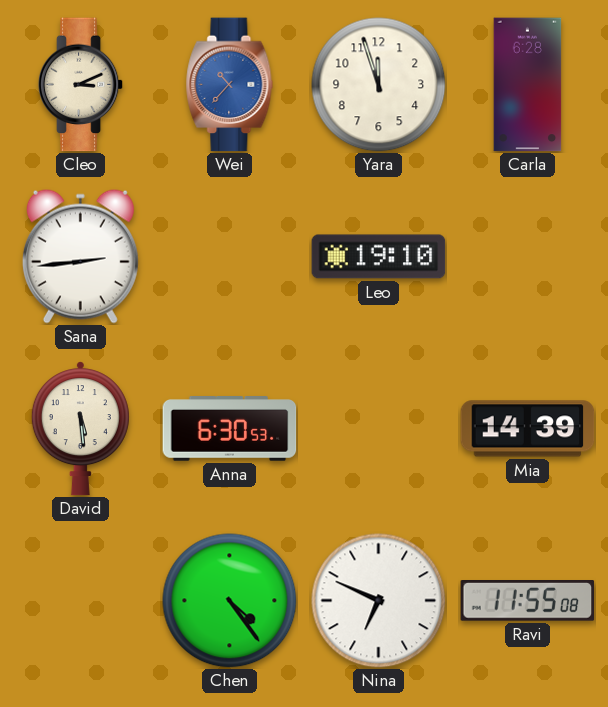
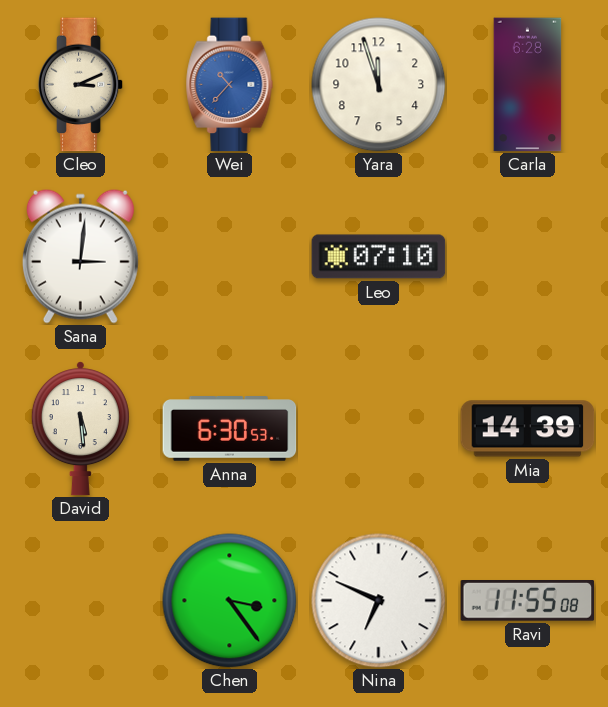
Sana: 2:44 -> 3:01 (80, 256)
Leo: 19:10 -> 07:10 (379, 257)
Chen: 4:24 -> 3:24 (230, 601)
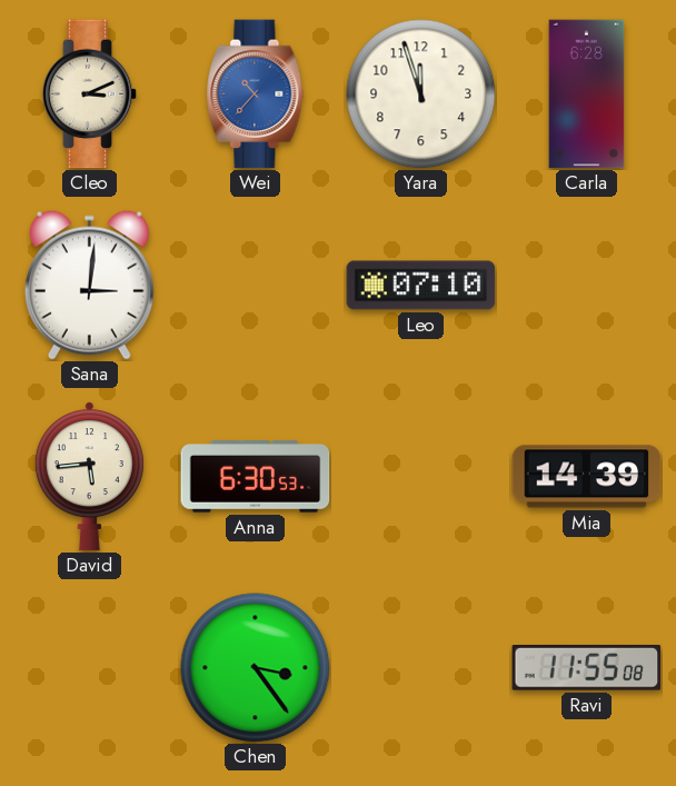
David: 5:29 -> 5:44 (89, 477)
Nina: 6:49 -> none (379, 601)
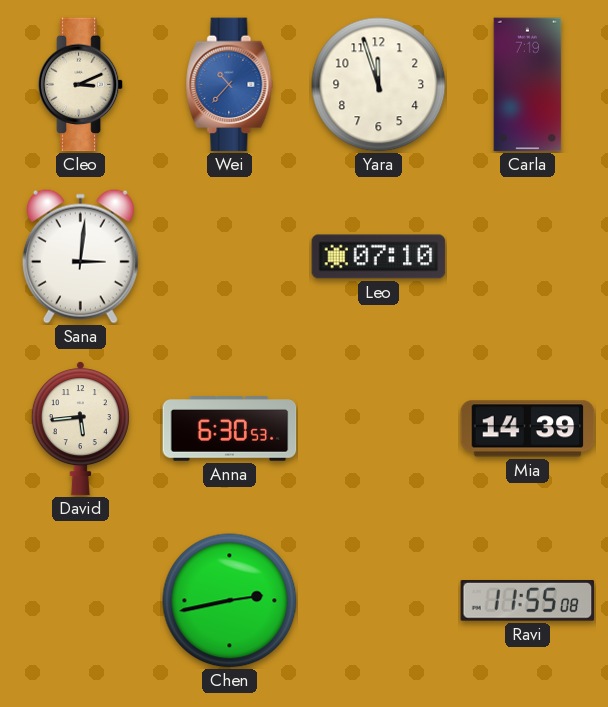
Carla: 6:28 -> 7:19 (528, 85)
Chen: 3:24 -> 2:43 (230, 601)
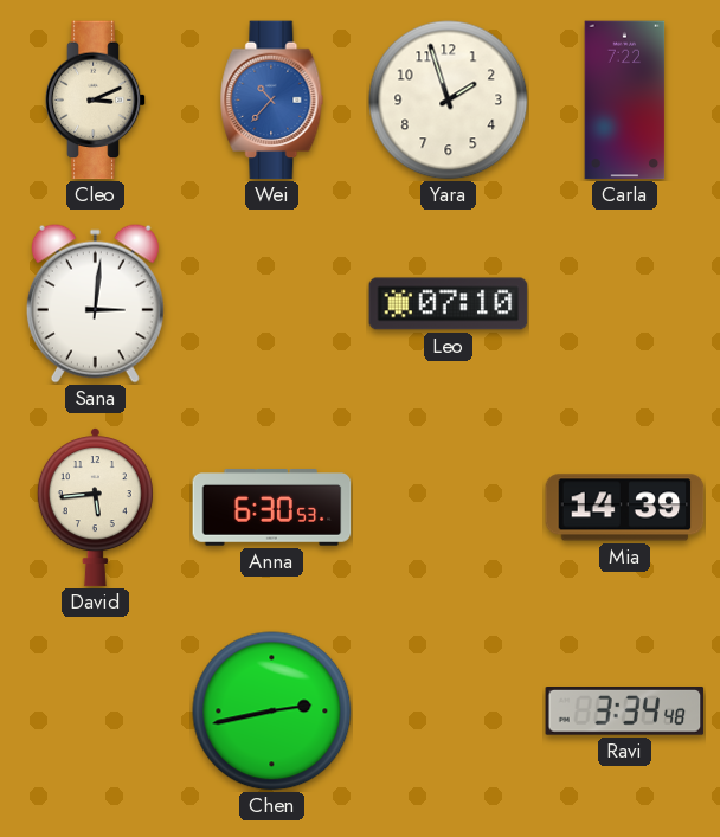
Yara: 11:57 -> 1:57 (449, 101)
Carla: 7:19 -> 7:22 (625, 101)
Ravi: 11:55 -> 3:34 (625, 712)
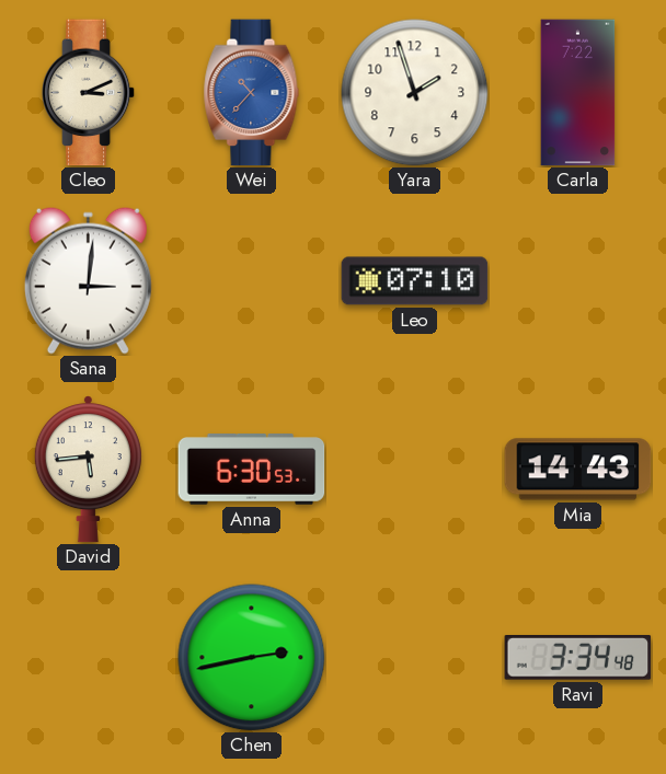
Mia: 14:39 -> 14:43 (578, 470)
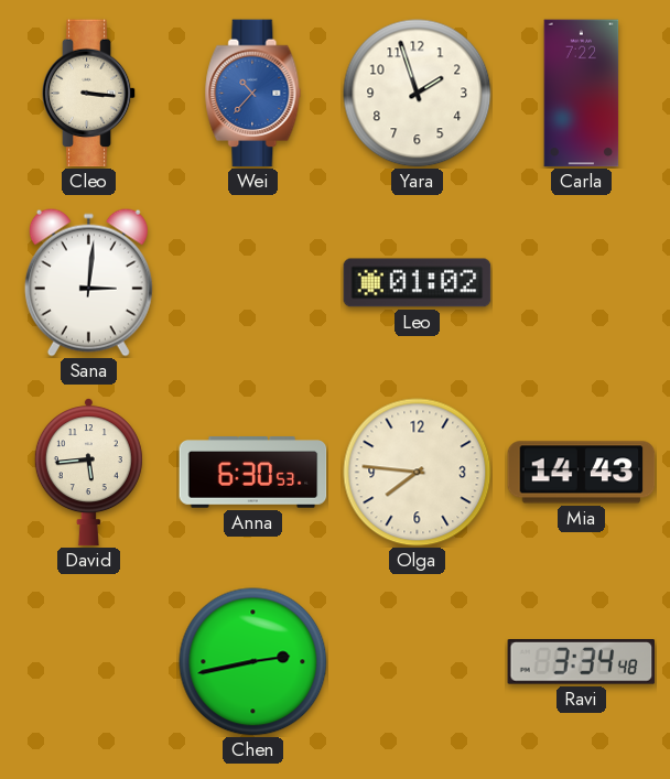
Cleo: 3:11 -> 3:16 (89, 94)
Leo: 07:10 -> 01:02 (418, 283)
Olga: none -> 7:46 (418, 473)
